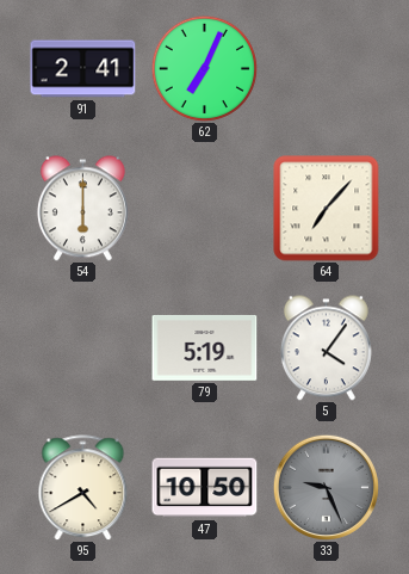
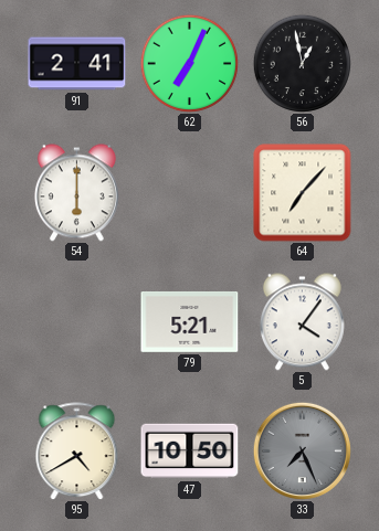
56: none -> 12:58 (302, 63)
79: 5:19 -> 5:21 (190, 321)
33: 9:26 -> 7:26 (302, 450)
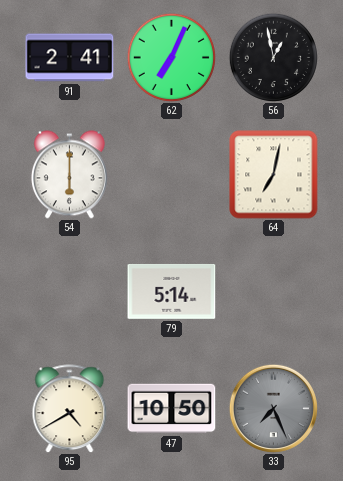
64: 7:07 -> 7:02 (274, 175)
79: 5:21 -> 5:14 (172, 291)
5: 4:06 -> none (302, 322)
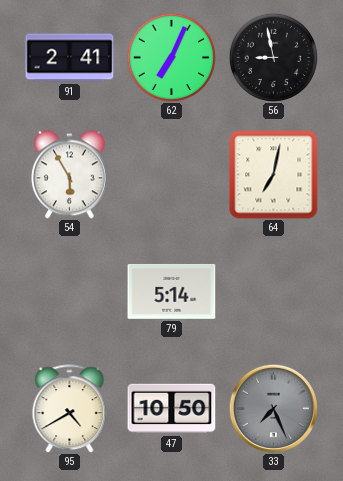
56: 12:58 -> 8:58 (273, 57)
54: 6:00 -> 5:55 (69, 175)
